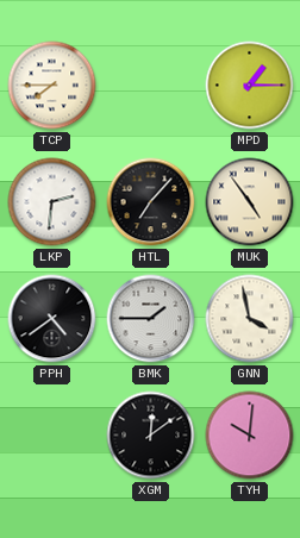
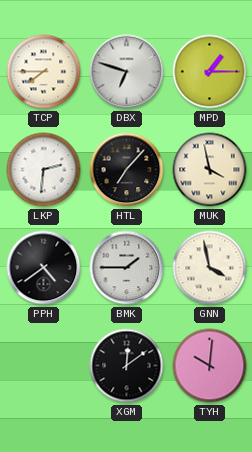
DBX: none -> 6:48 (127, 72)
MUK: 4:54 -> 3:58 (210, 170)
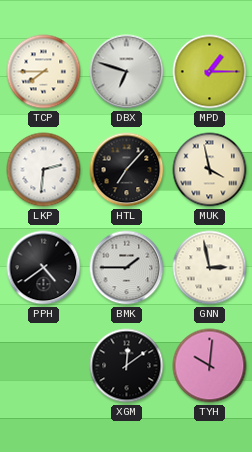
GNN: 3:58 -> 2:58 (210, 268)
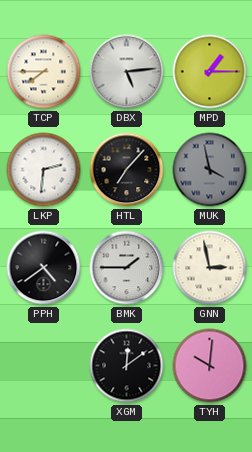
DBX: 6:48 -> 5:14 (127, 72)
MUK dial: cream -> grey (210, 170)
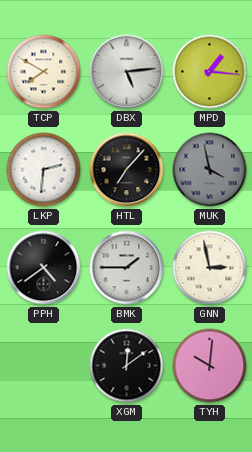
TCP: 7:45 -> 7:50 (44, 72)
MPD: 1:15 -> 1:16 (210, 72)
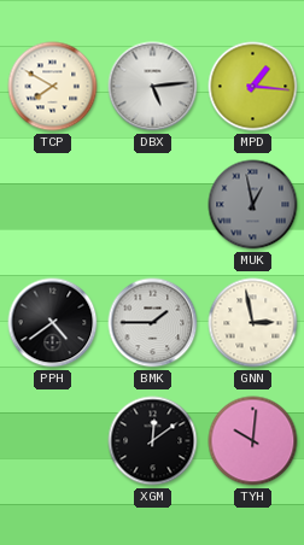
LKP: 2:31 -> none (44, 170)
HTL: 7:07 -> none (127, 170)
MUK: 3:58 -> 12:58 (253, 205)
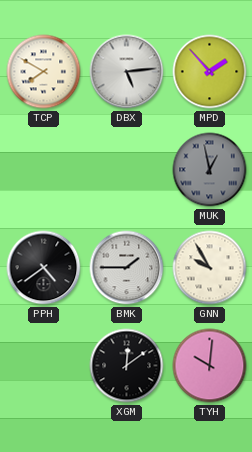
MPD: 1:16 -> 1:53 (210, 72)
GNN: 2:58 -> 9:55 (210, 268)
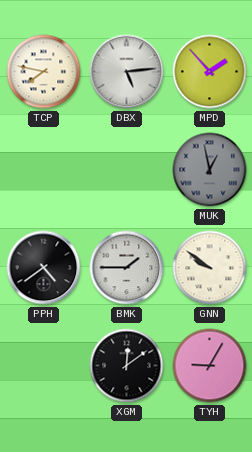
TCP: 7:50 -> 7:47 (44, 72)
GNN: 9:55 -> 9:51 (210, 268)
TYH: 10:01 -> 9:05 (210, 366)
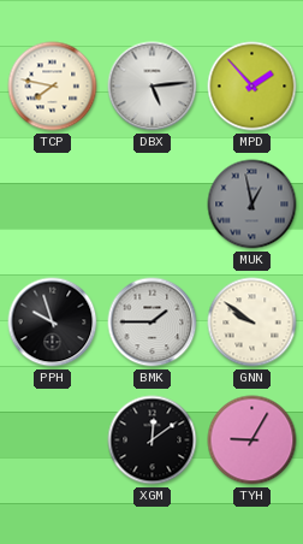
PPH: 4:39 -> 9:57 (53, 323)
